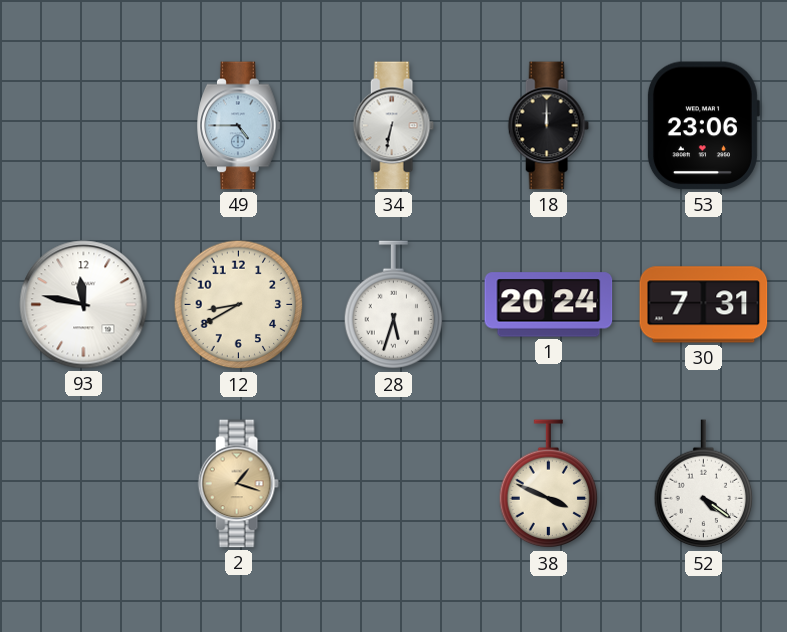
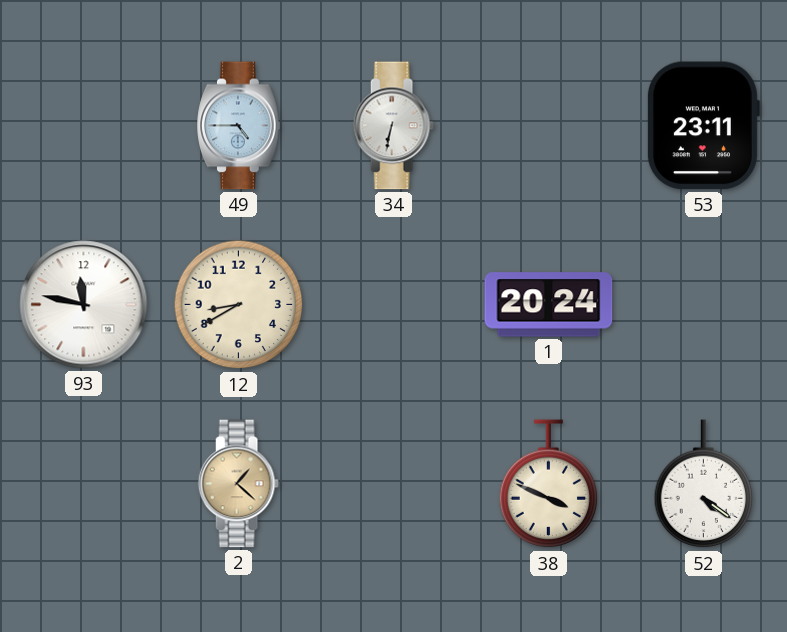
18: 12:00 -> none (548, 126)
53: 23:06 -> 23:11 (703, 126)
28: 5:33 -> none (394, 305)
30: 7:31 -> none (704, 305)
2: 1:18 -> 1:22 (238, 484)
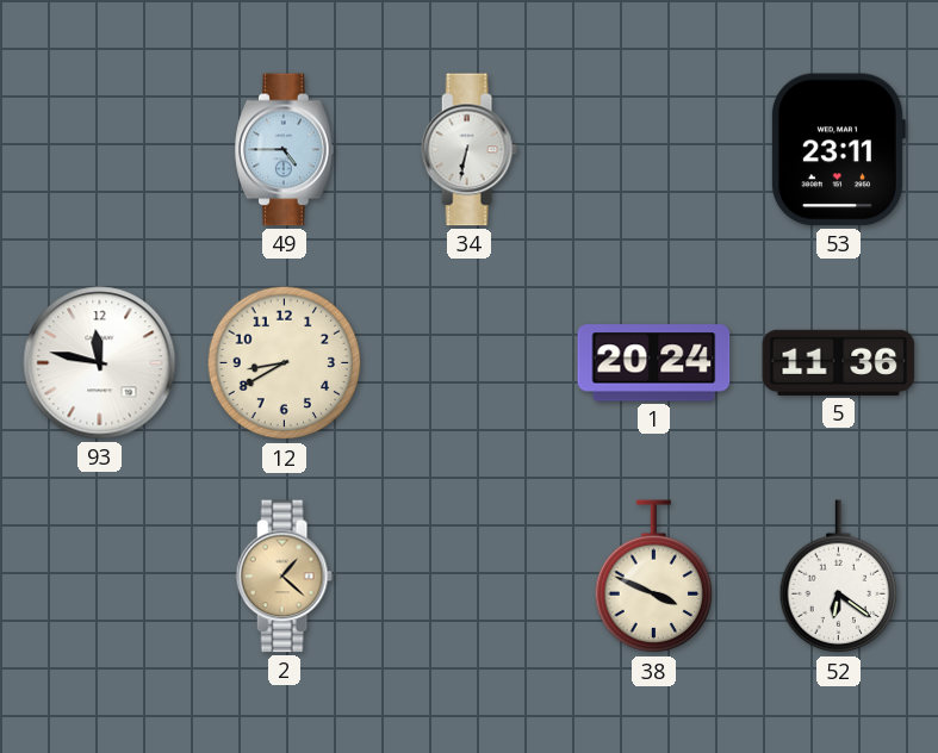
5: none -> 11:36 (839, 362)
52: 4:21 -> 6:21 (839, 577)
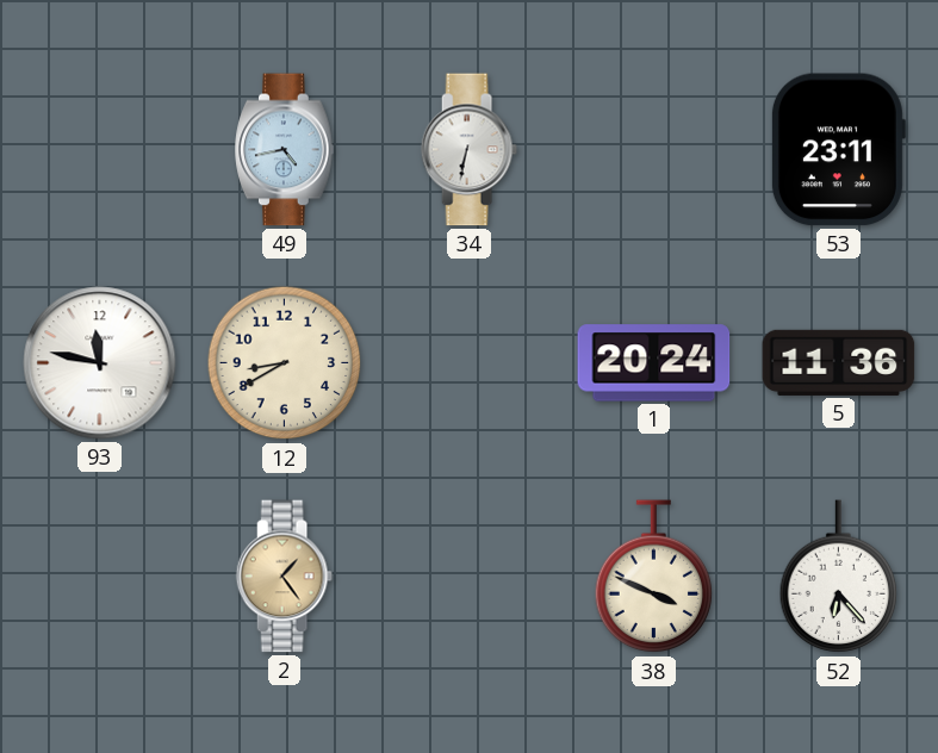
49: 4:45 -> 4:43 (285, 150)
2: 1:22 -> 1:24 (284, 577)
52: 6:21 -> 6:23 (839, 577)
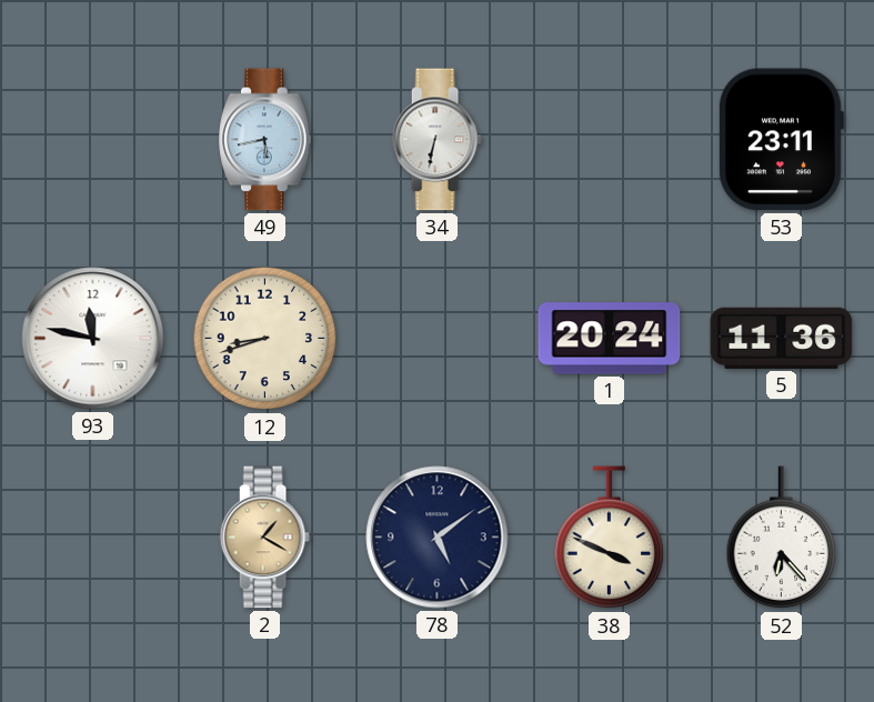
49: 4:43 -> 5:43 (265, 140)
12: 8:40 -> 8:42 (265, 339)
2: 1:24 -> 1:20 (264, 538)
78: none -> 5:09 (438, 538)
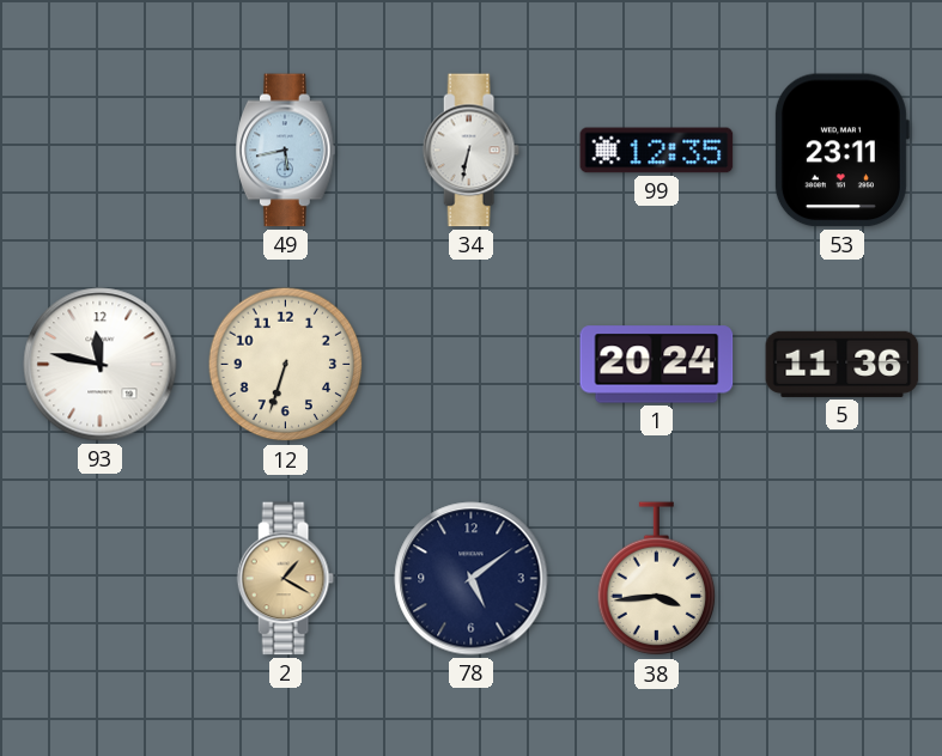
99: none -> 12:35 (657, 151)
12: 8:42 -> 6:33 (286, 365)
38: 3:49 -> 3:44 (657, 579)
52: 6:23 -> none (782, 538)
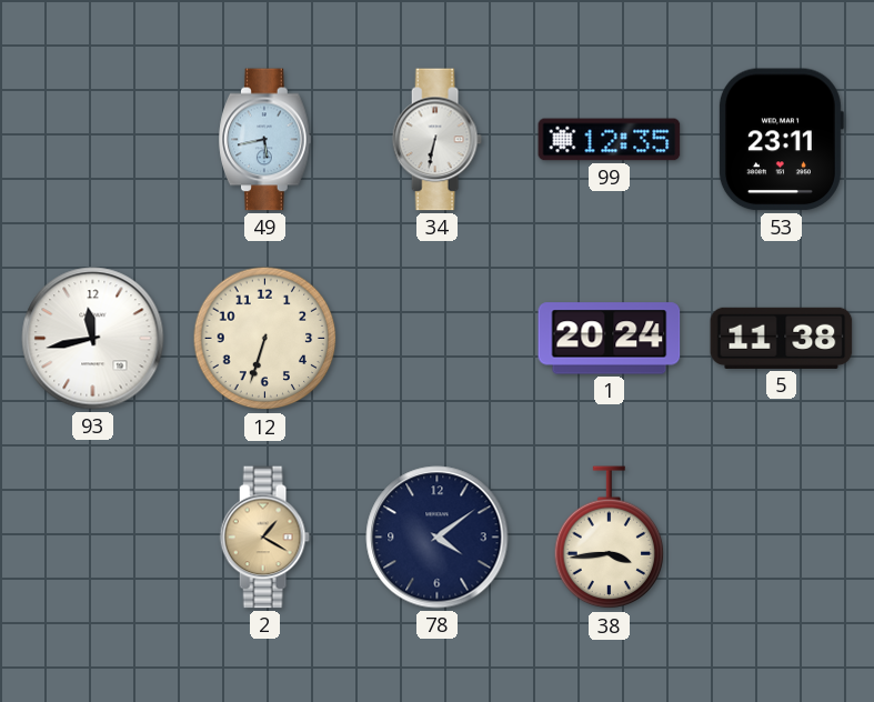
93: 11:47 -> 11:43 (93, 339)
5: 11:36 -> 11:38 (782, 338)
78: 5:09 -> 4:09 (438, 538)
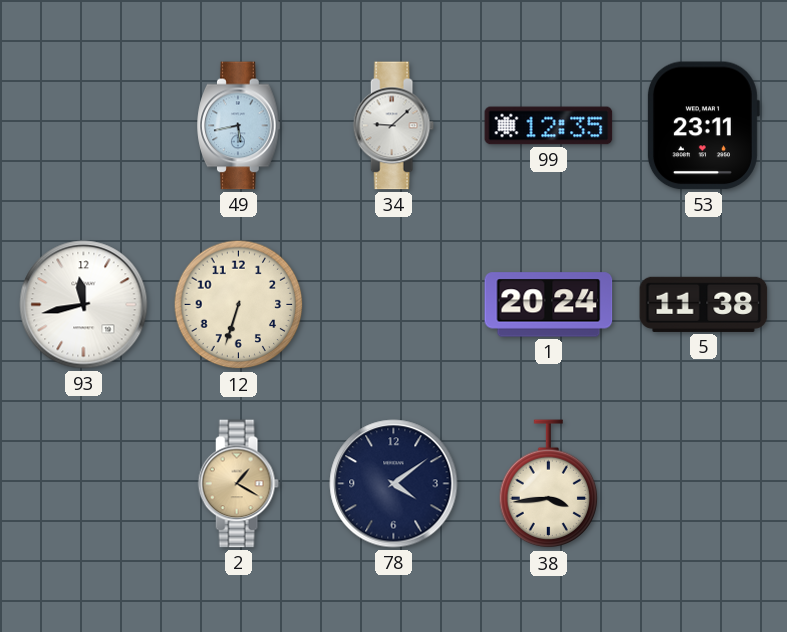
34: 6:32 -> 9:08 (393, 126)
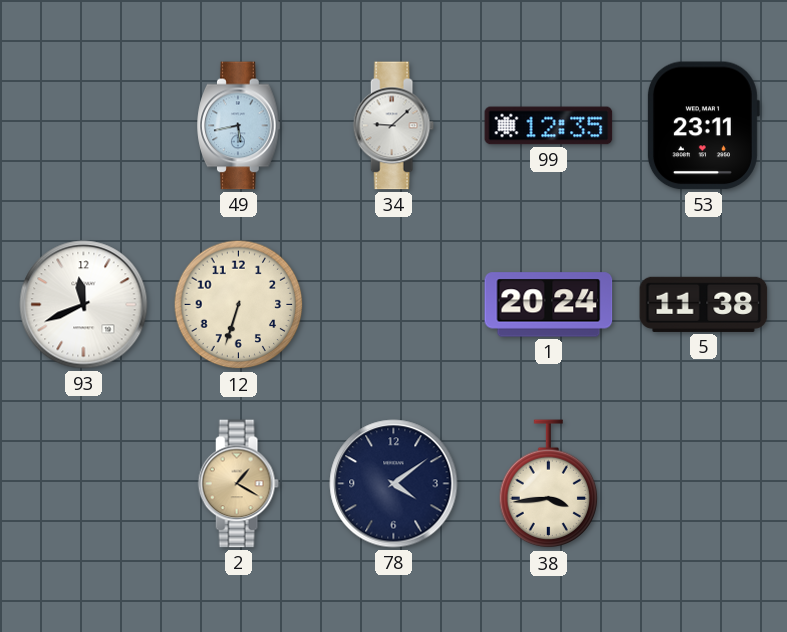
93: 11:43 -> 11:41 (84, 305)
